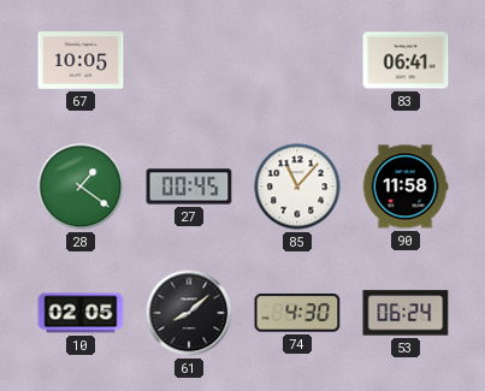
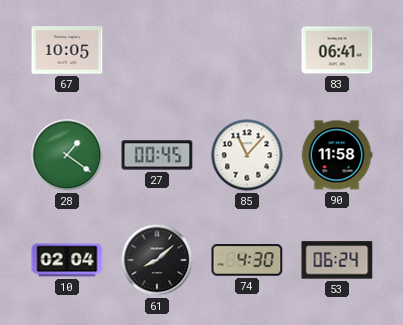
10: 02:05 -> 02:04 (67, 260)
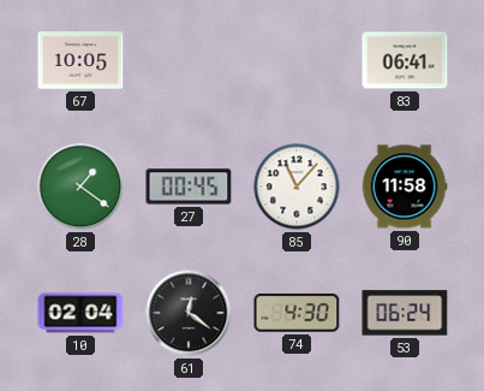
61: 8:08 -> 12:21 (189, 313)
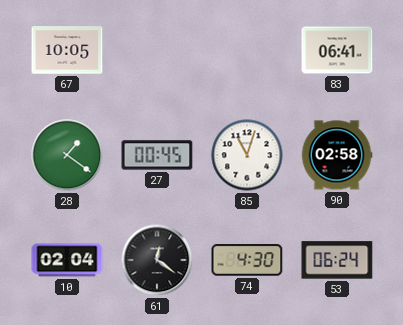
85: 11:07 -> 11:03 (247, 155)
90: 11:58 -> 02:58 (337, 155)
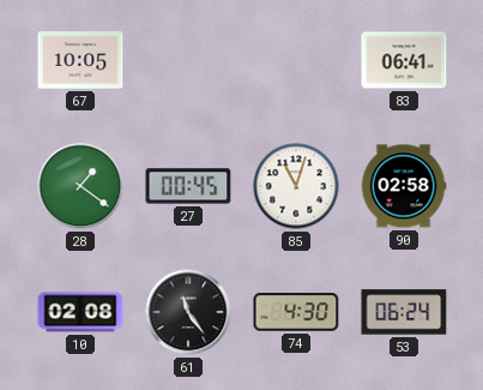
10: 02:04 -> 02:08 (80, 312)
61: 12:21 -> 11:24 (188, 312)
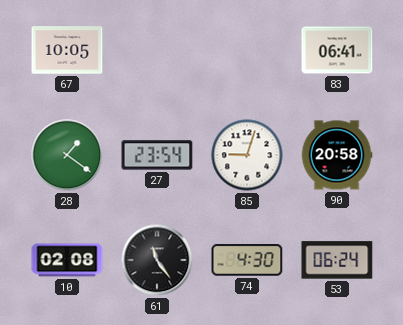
27: 00:45 -> 23:54 (157, 155)
85: 11:03 -> 9:03 (247, 155)
90: 02:58 -> 20:58 (337, 155)
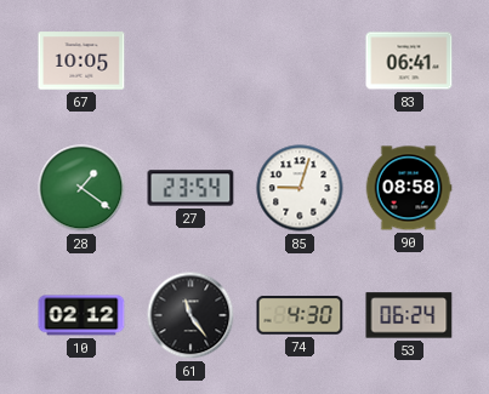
90: 20:58 -> 08:58 (409, 188)
10: 02:08 -> 02:12 (81, 315)
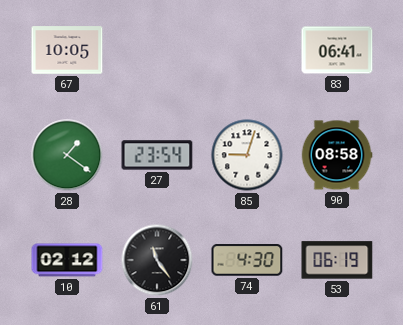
53: 06:24 -> 06:19 (337, 260)
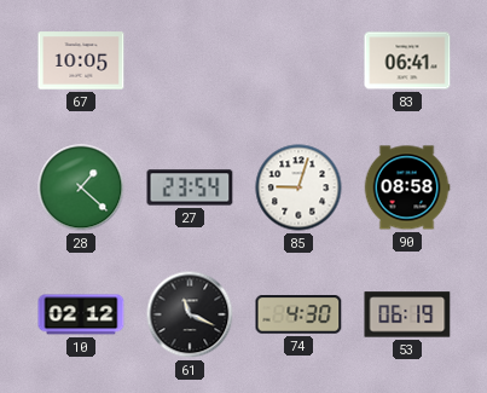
28: 1:21 -> 1:22 (81, 187)
61: 11:24 -> 11:19 (190, 314)
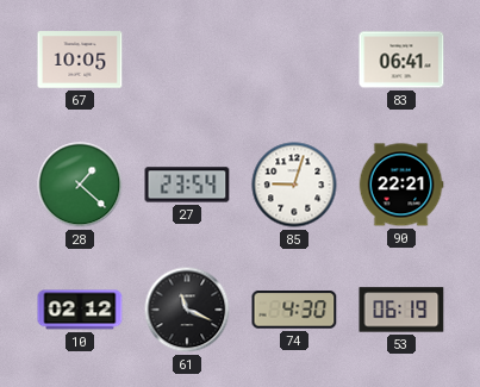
90: 08:58 -> 22:21 (401, 185)
